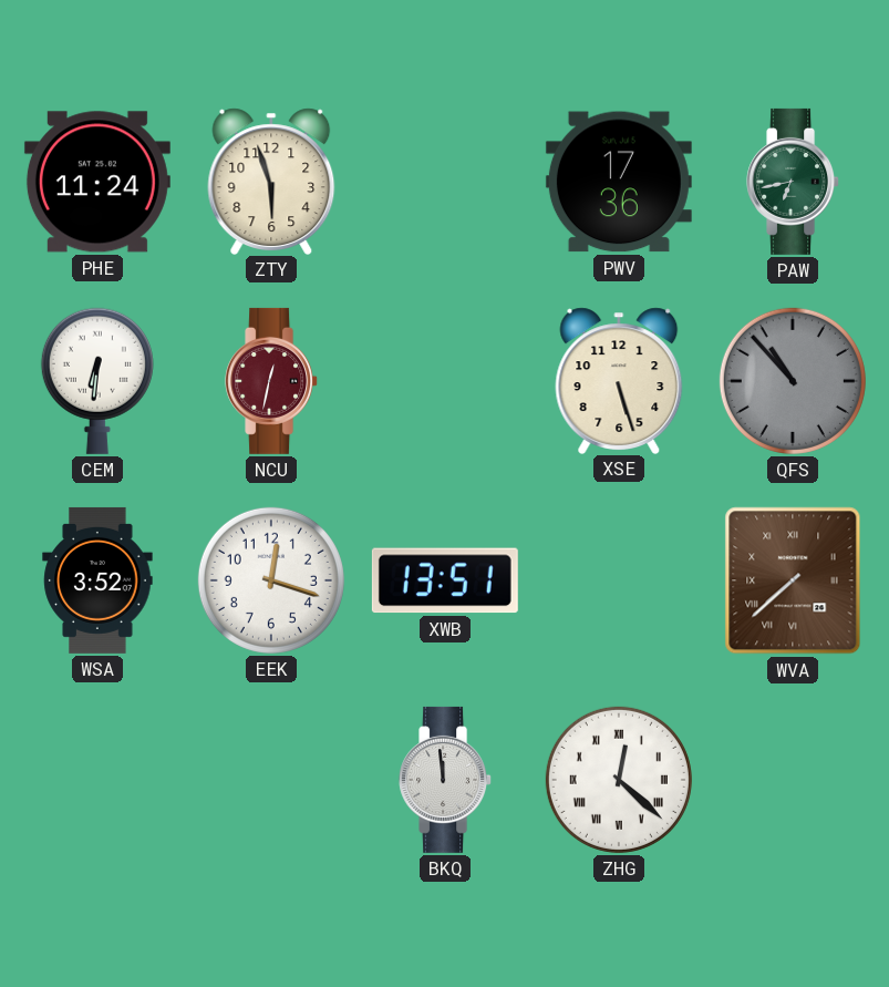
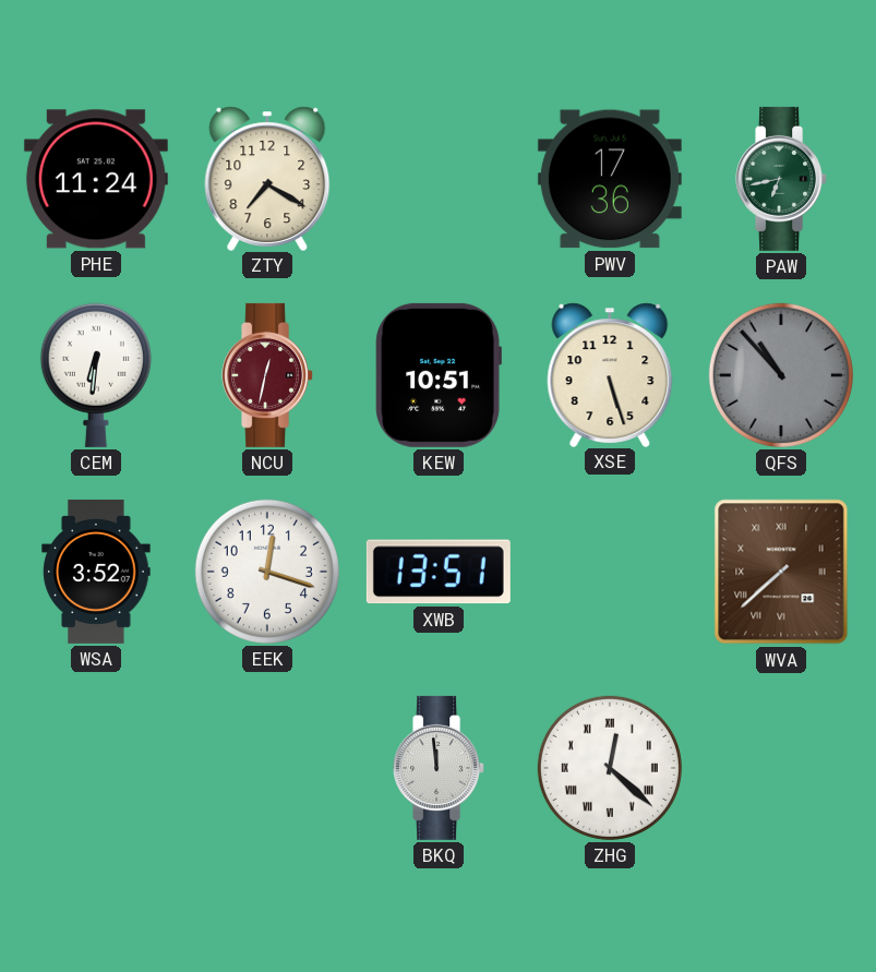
ZTY: 5:57 -> 7:20 (267, 178)
KEW: none -> 10:51 (439, 375)
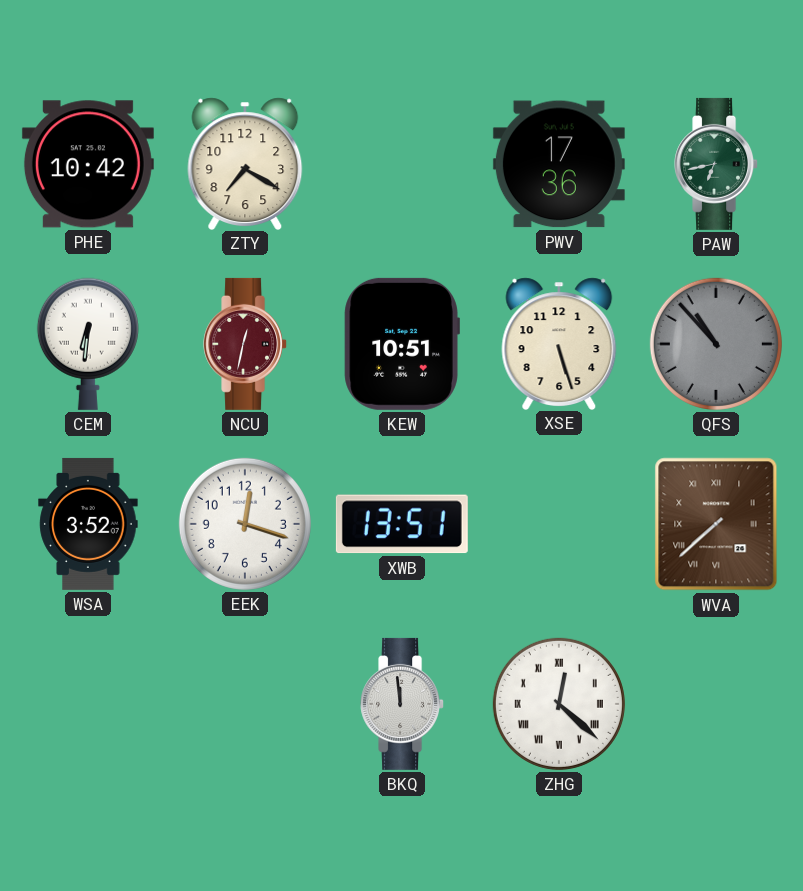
PHE: 11:24 -> 10:42 (88, 164)
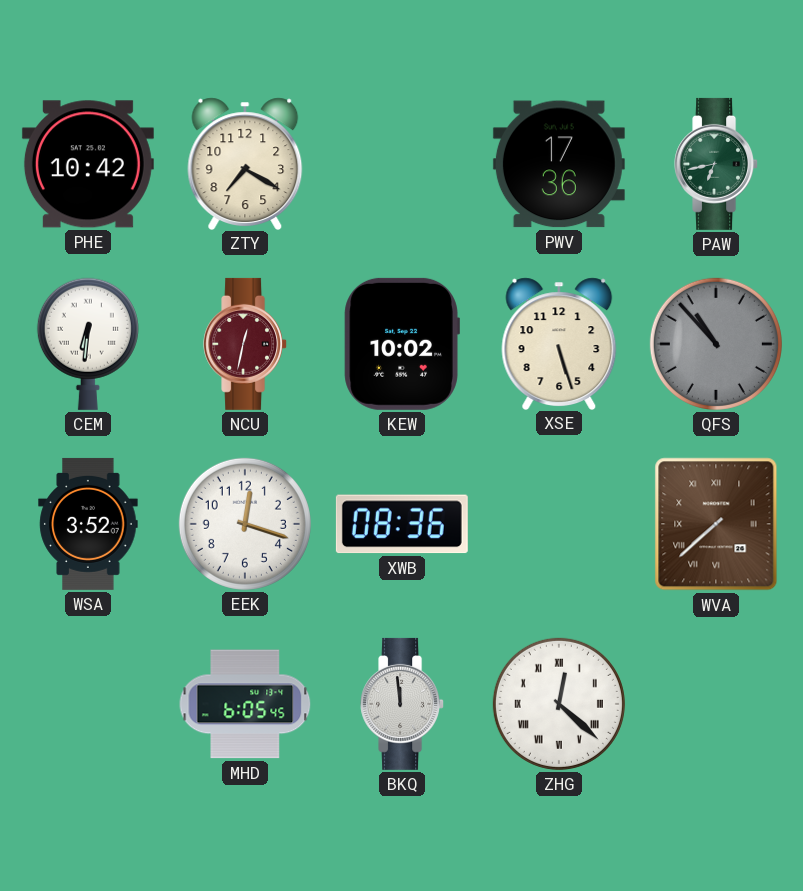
KEW: 10:51 -> 10:02 (402, 344)
XWB: 13:51 -> 08:36 (402, 524)
MHD: none -> 6:05 (245, 704)
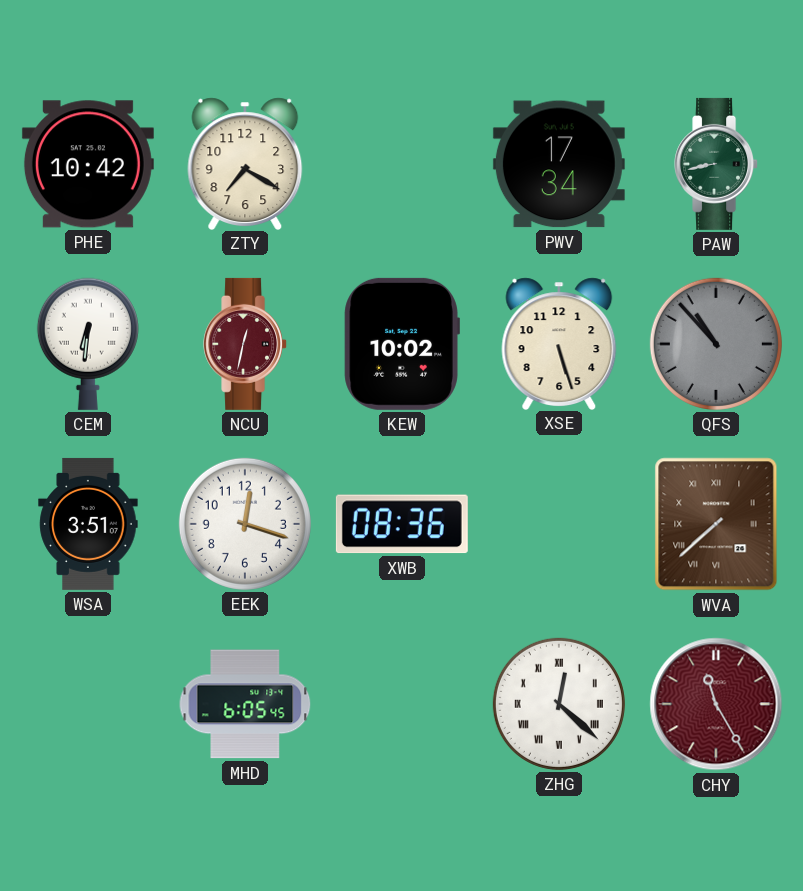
PWV: 17:36 -> 17:34 (559, 164)
PAW: 6:43 -> 8:43 (717, 164)
WSA: 3:52 -> 3:51 (88, 524)
BKQ: 11:59 -> none (403, 704)
CHY: none -> 11:25 (716, 704)
